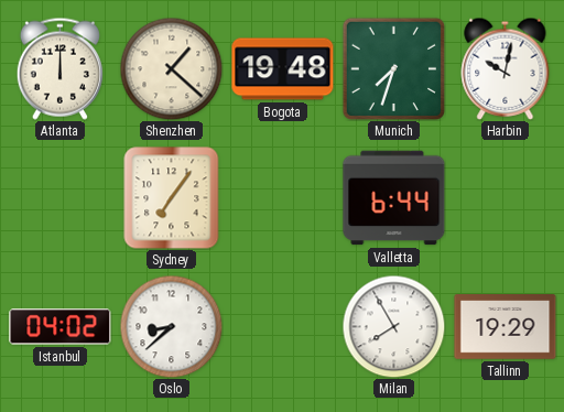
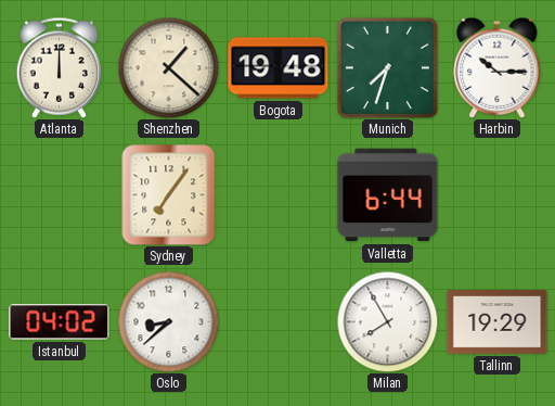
Harbin: 10:02 -> 10:15 (498, 67)
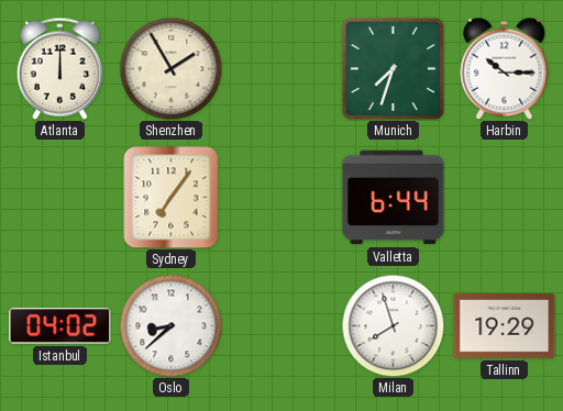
Shenzhen: 1:22 -> 1:55 (170, 68)
Bogota: 19:48 -> none (279, 68)
Milan: 7:55 -> 7:57 (393, 325)
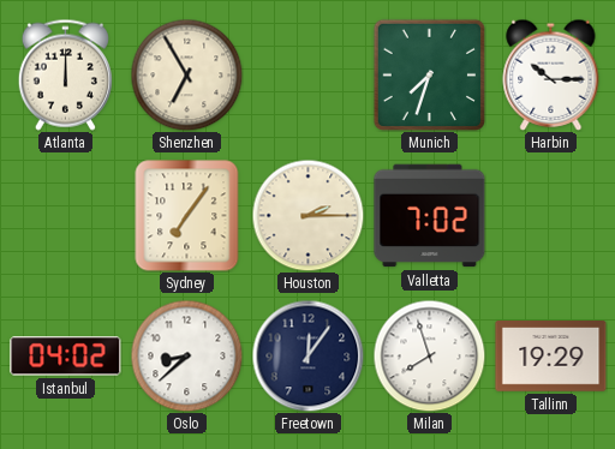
Shenzhen: 1:55 -> 6:55 (186, 74)
Houston: none -> 2:15 (307, 215)
Valletta: 6:44 -> 7:02 (430, 216)
Freetown: none -> 12:06 (307, 355)
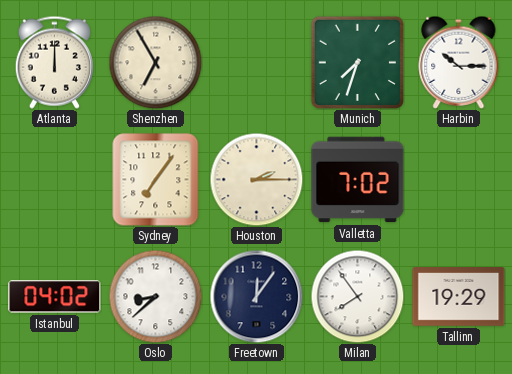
Milan: 7:57 -> 7:54 (357, 296)
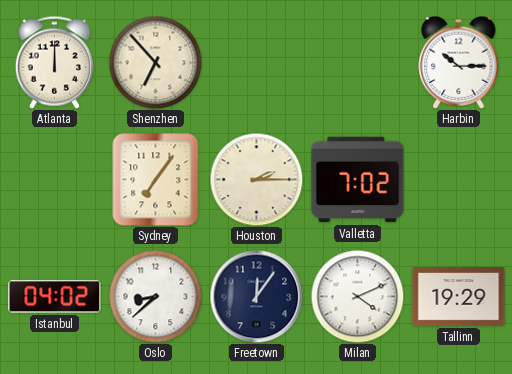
Shenzhen: 6:55 -> 6:53 (155, 62)
Munich: 7:33 -> none (357, 62)
Milan: 7:54 -> 4:11 (357, 296)
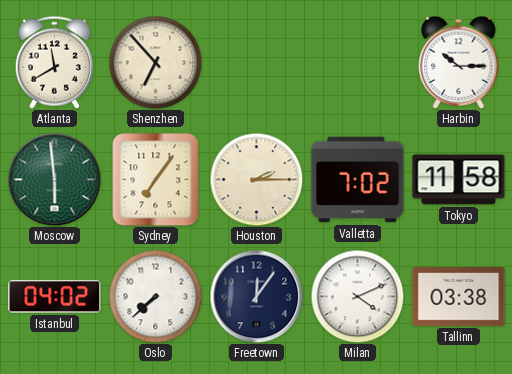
Atlanta: 12:00 -> 11:40 (54, 62)
Moscow: none -> 5:59 (54, 179)
Tokyo: none -> 11:58 (459, 180)
Oslo: 8:38 -> 7:38 (155, 296)
Tallinn: 19:29 -> 03:38 (459, 297)
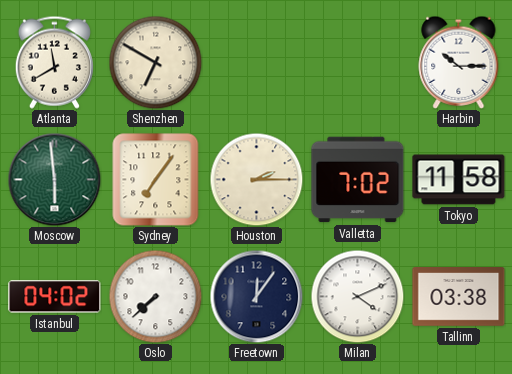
Shenzhen: 6:53 -> 6:50 (155, 62)
